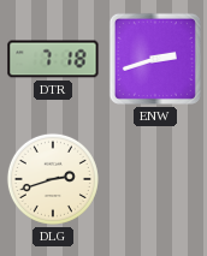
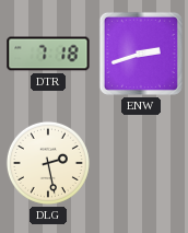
DLG: 2:42 -> 2:28 (48, 163)
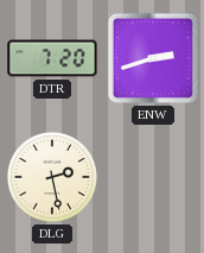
DTR: 7:18 -> 7:20 (52, 58)
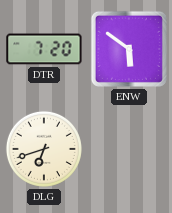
ENW: 2:42 -> 5:51 (129, 49)
DLG: 2:28 -> 6:42 (44, 149)
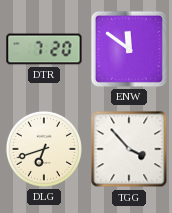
ENW: 5:51 -> 11:51 (129, 49)
TGG: none -> 3:53 (129, 149)
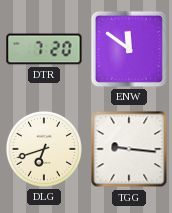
TGG: 3:53 -> 9:16 (129, 149)
